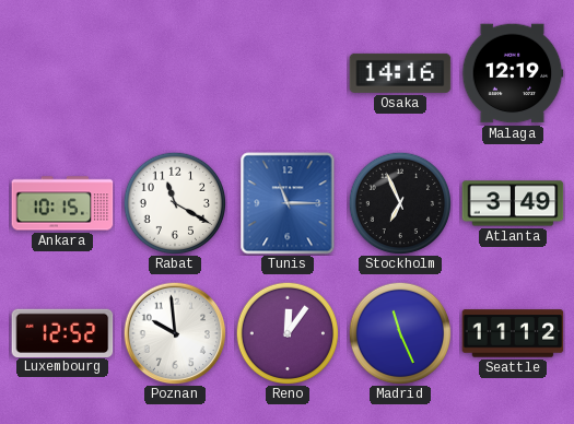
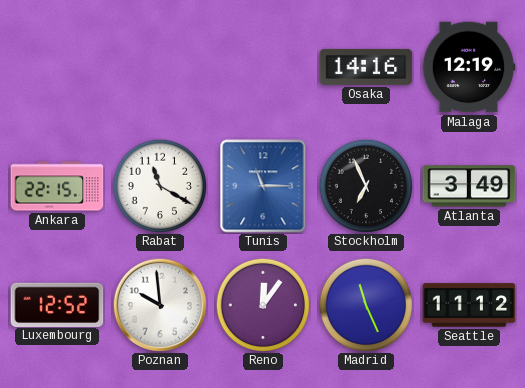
Ankara: 10:15 -> 22:15 (57, 186)
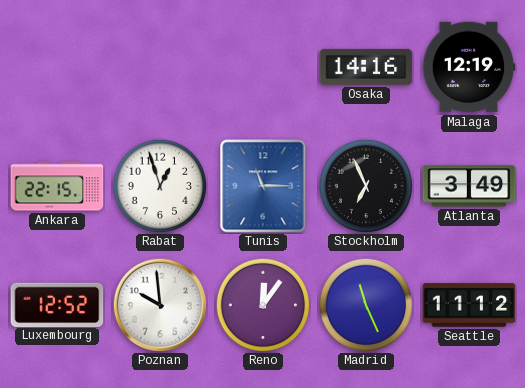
Rabat: 11:20 -> 12:57 (160, 186)
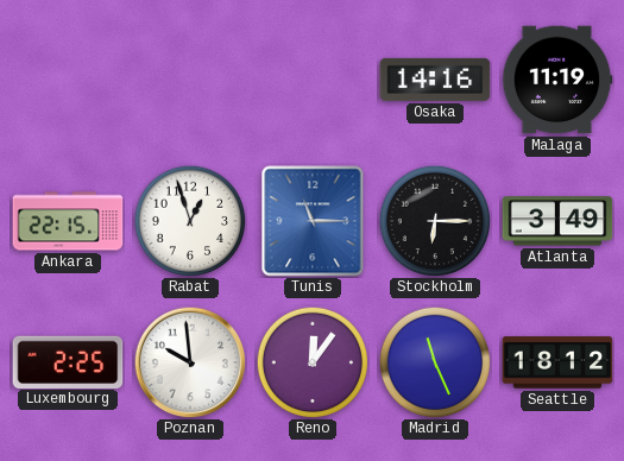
Malaga: 12:19 -> 11:19 (557, 80)
Stockholm: 6:56 -> 6:15 (435, 221)
Luxembourg: 12:52 -> 2:25 (68, 361)
Seattle: 11:12 -> 18:12 (557, 362)
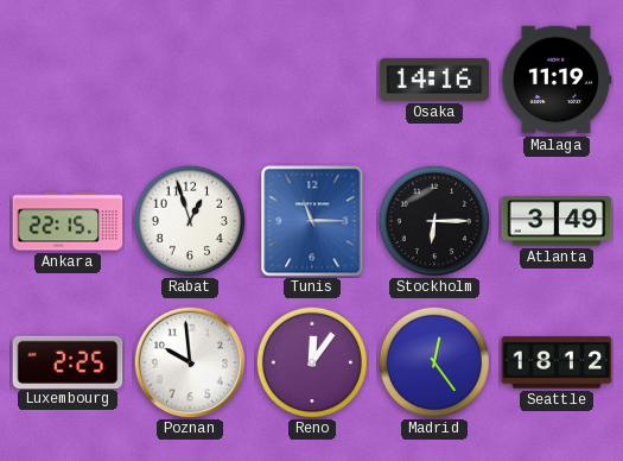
Madrid: 11:26 -> 12:24 (434, 362)
